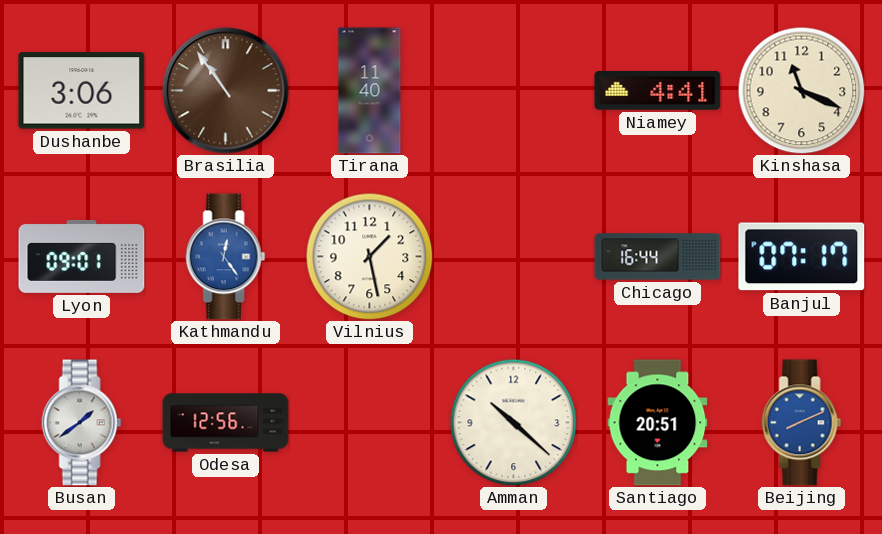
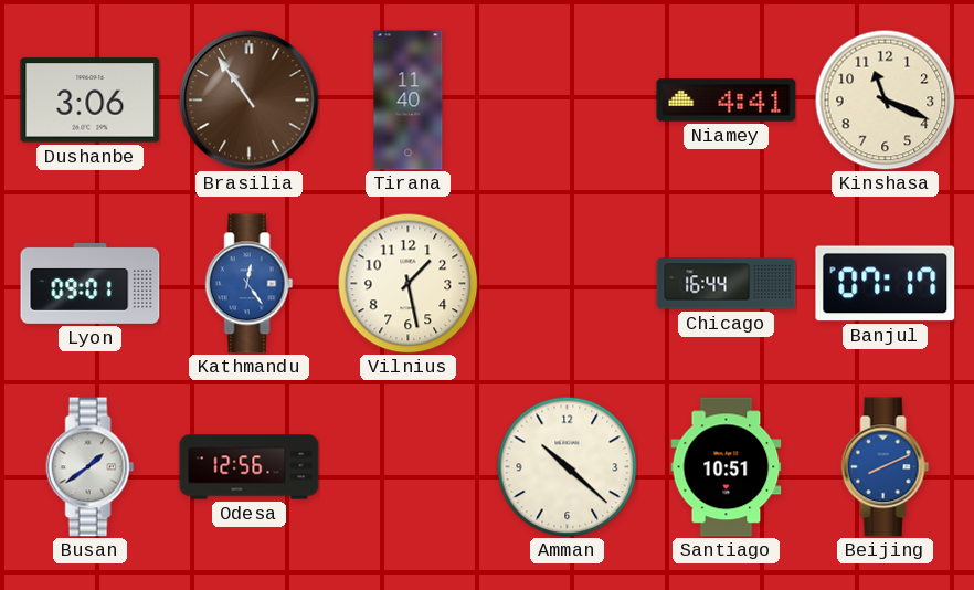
Santiago: 20:51 -> 10:51 (727, 467)
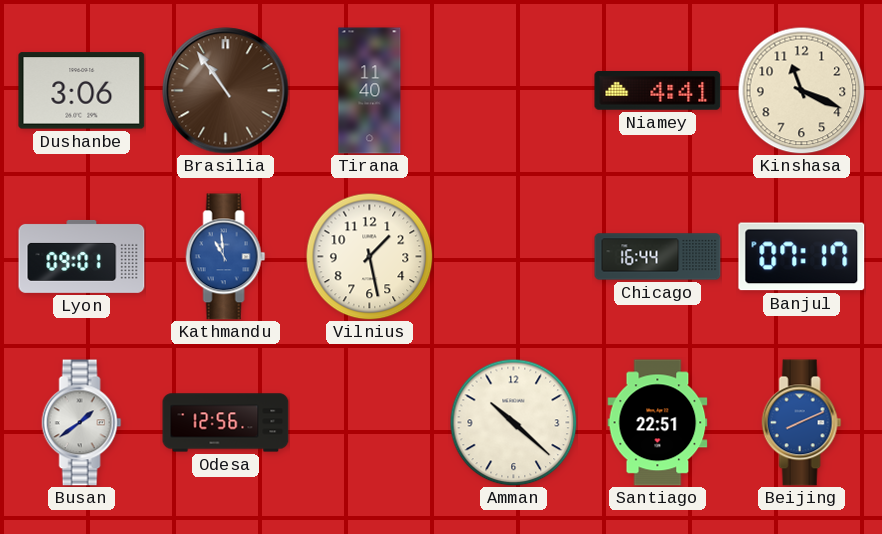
Kathmandu: 12:24 -> 10:59 (226, 257)
Santiago: 10:51 -> 22:51 (658, 423)
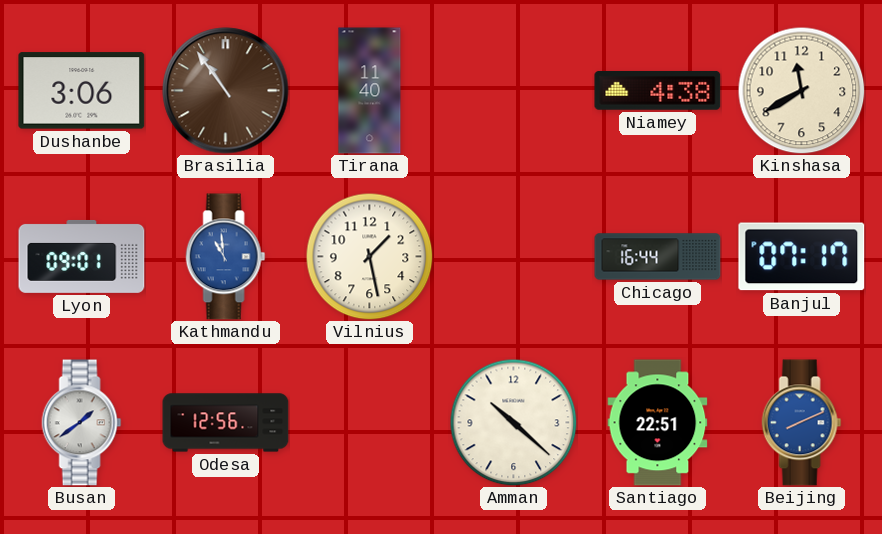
Niamey: 4:41 -> 4:38 (658, 90)
Kinshasa: 11:19 -> 11:40 (801, 90)
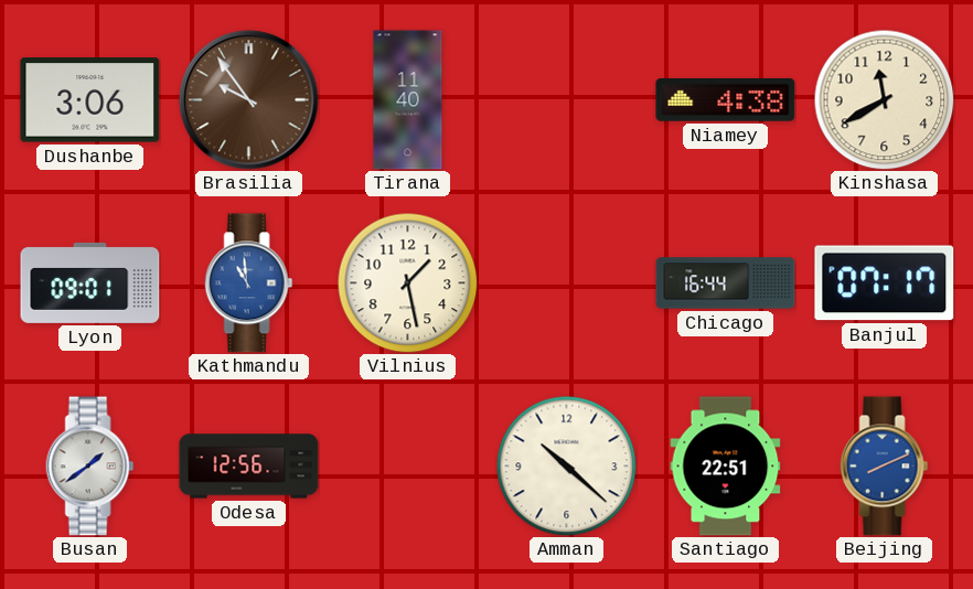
Brasilia: 10:54 -> 9:54 (249, 100)
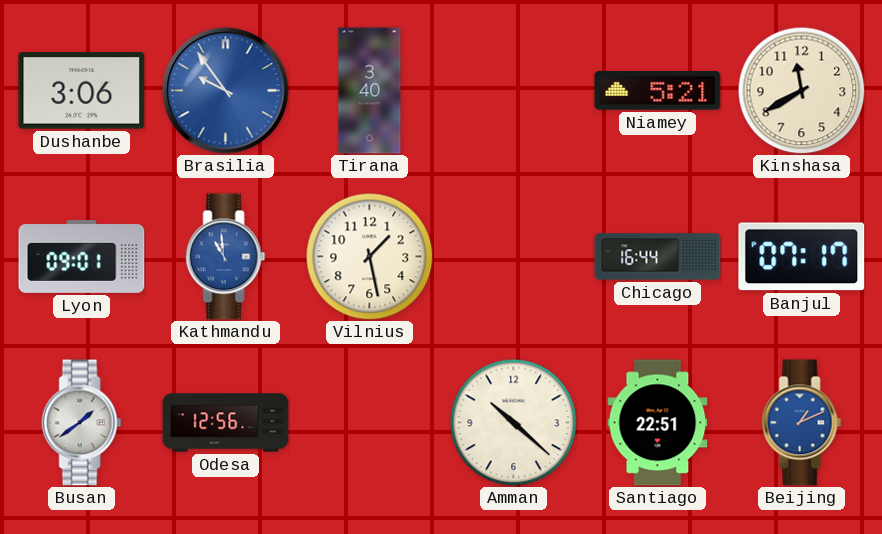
Brasilia dial: brown -> blue (226, 91)
Tirana: 11:40 -> 3:40 (370, 91)
Niamey: 4:38 -> 5:21 (658, 90)
Beijing: 8:11 -> 1:11 (802, 423)
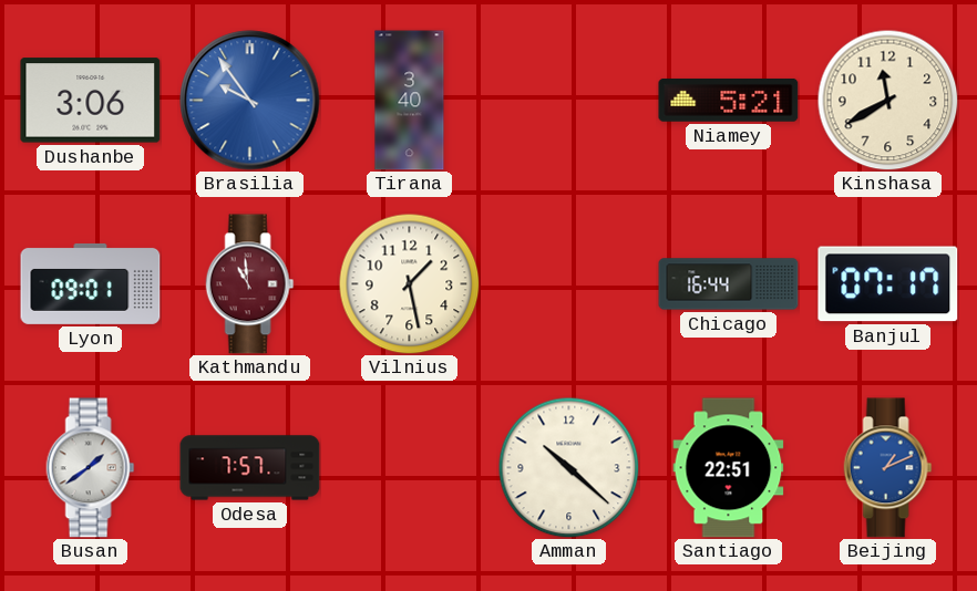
Kathmandu dial: blue -> burgundy (250, 284)
Odesa: 12:56 -> 7:57 (250, 468)
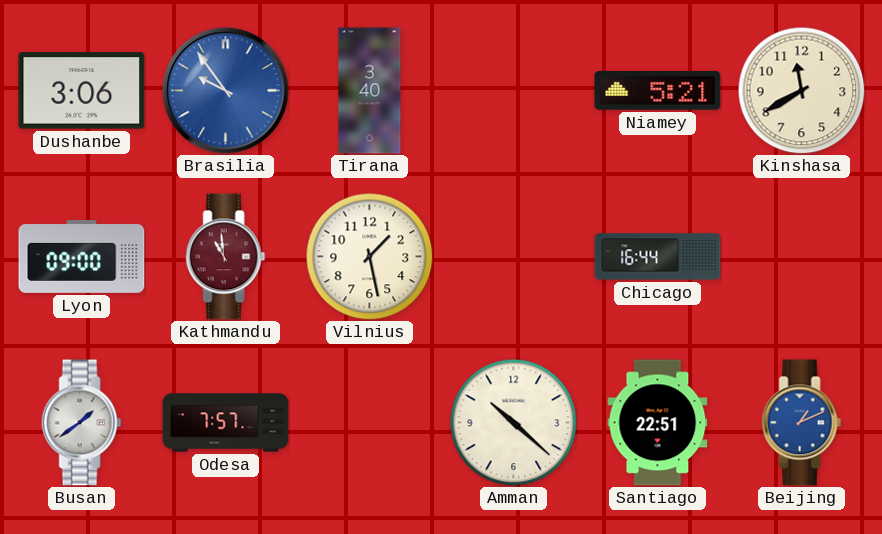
Lyon: 09:01 -> 09:00 (82, 256)
Banjul: 07:17 -> none (888, 284)
